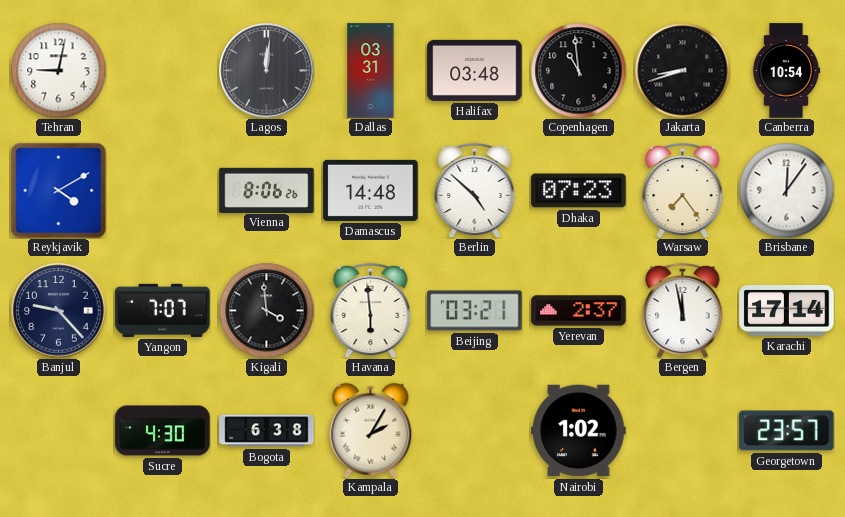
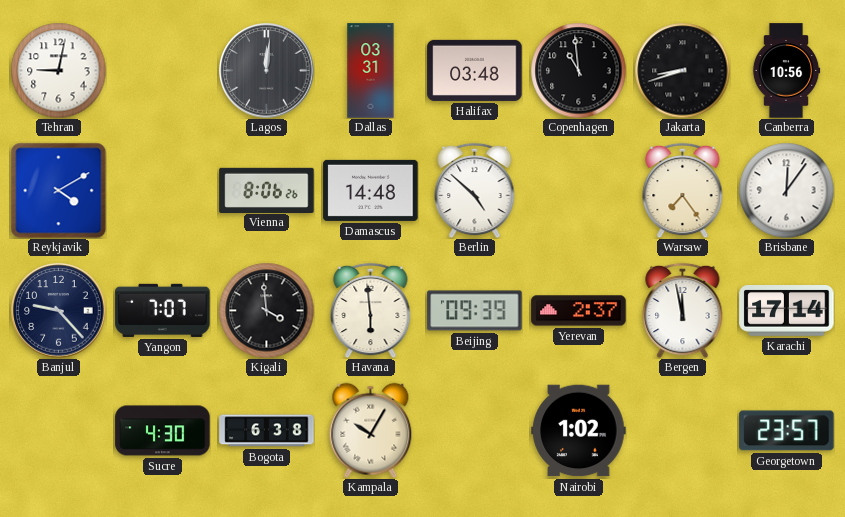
Canberra: 10:54 -> 10:56 (786, 71)
Dhaka: 07:23 -> none (579, 191)
Beijing: 03:21 -> 09:39 (475, 311)
Kampala: 2:05 -> 10:05 (371, 430)
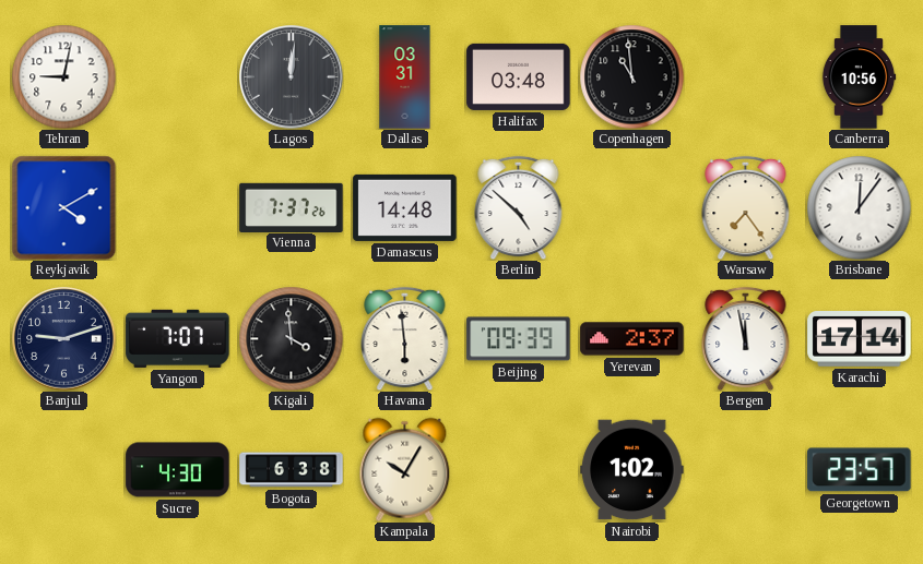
Jakarta: 8:42 -> none (682, 70)
Vienna: 8:06 -> 7:37 (292, 207)
Banjul: 9:23 -> 9:12 (64, 339)
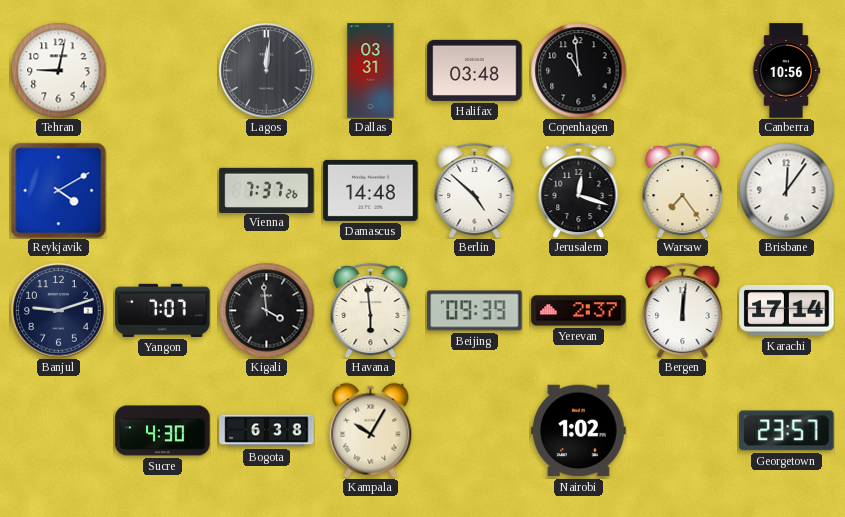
Jerusalem: none -> 12:18 (579, 190)
Bergen: 11:58 -> 12:01 (683, 310)
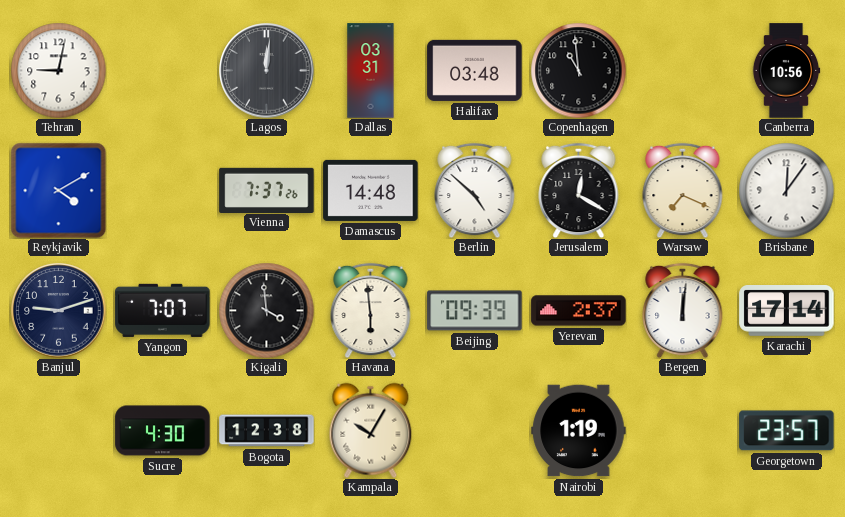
Jerusalem: 12:18 -> 12:20 (579, 190)
Warsaw: 7:24 -> 7:19 (683, 190)
Bogota: 6:38 -> 12:38 (267, 431)
Nairobi: 1:02 -> 1:19 (579, 431)
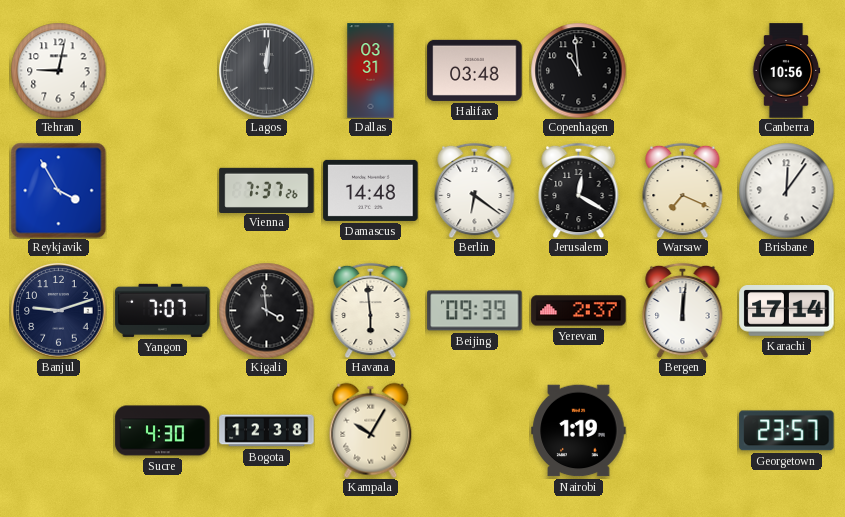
Reykjavik: 4:10 -> 3:55 (58, 190)
Berlin: 4:52 -> 6:21 (475, 190)
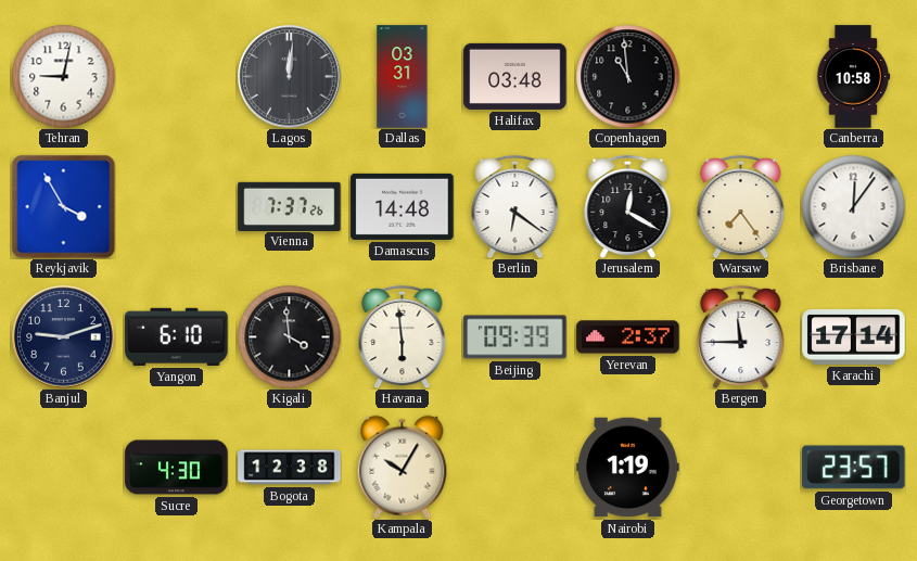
Canberra: 10:56 -> 10:58 (853, 77)
Warsaw: 7:19 -> 7:24 (741, 206)
Yangon: 7:07 -> 6:10 (177, 336)
Bergen: 12:01 -> 11:45 (741, 336)
